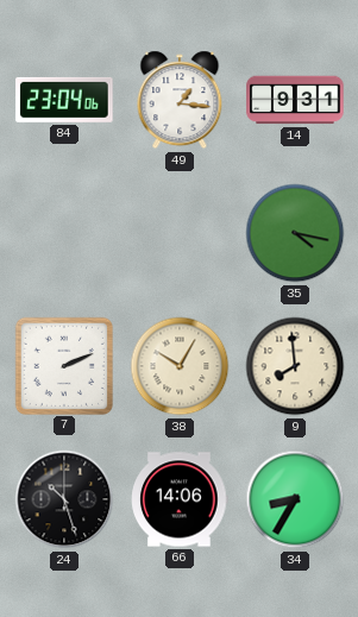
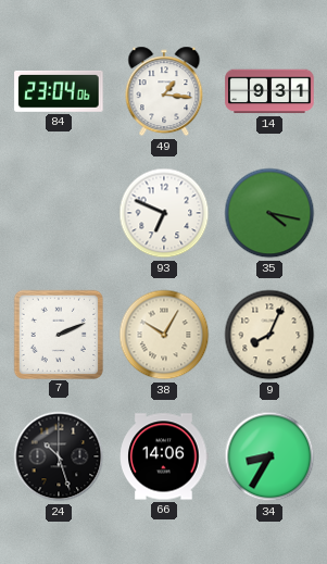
93: none -> 6:49 (164, 213)
9: 7:59 -> 8:04 (269, 335)
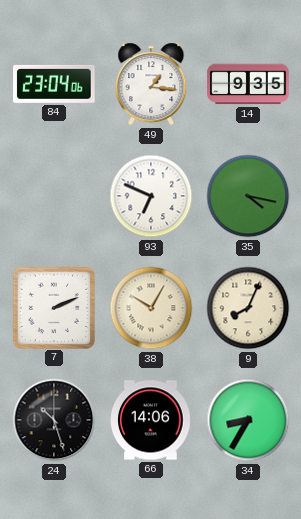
14: 9:31 -> 9:35 (248, 84)
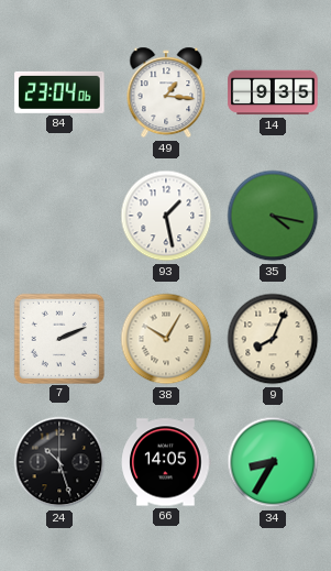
93: 6:49 -> 1:28 (166, 216)
66: 14:06 -> 14:05 (166, 462)
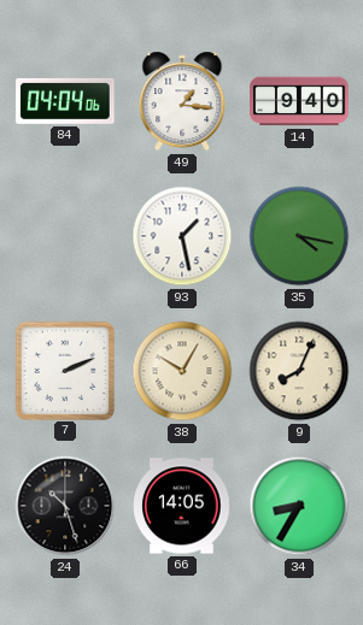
84: 23:04 -> 04:04 (65, 101)
14: 9:35 -> 9:40 (299, 101)
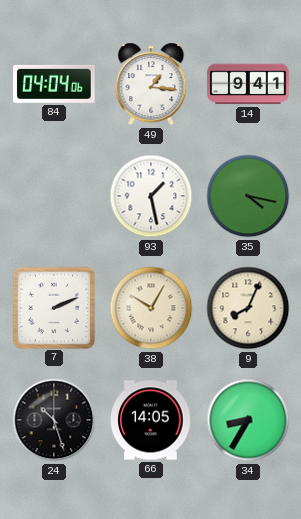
14: 9:40 -> 9:41 (248, 84)
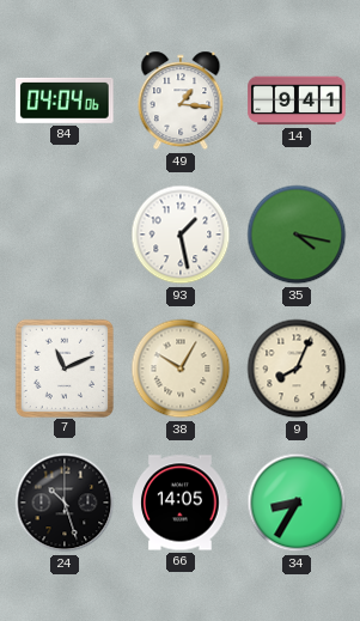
7: 2:11 -> 11:11 (63, 367)
